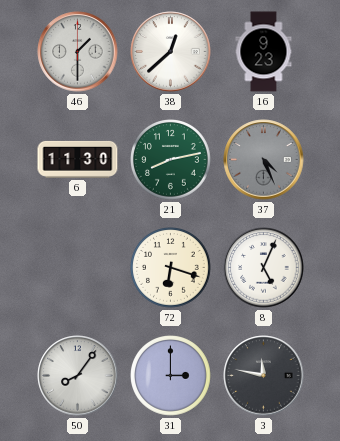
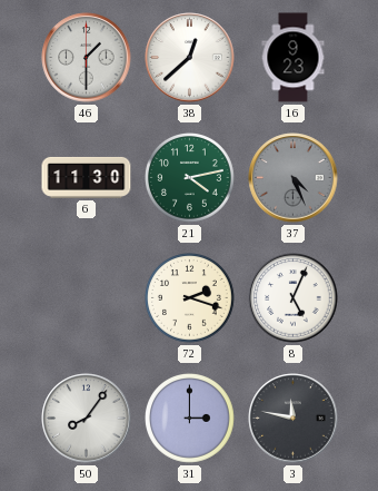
21: 8:13 -> 4:13 (190, 178)
72: 6:18 -> 2:18 (190, 298)
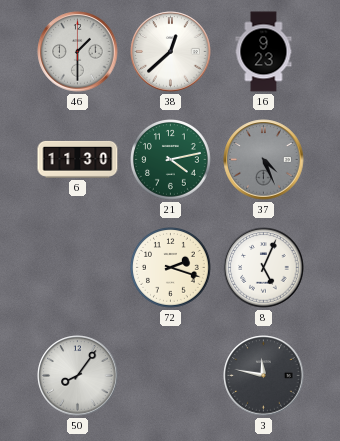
31: 3:00 -> none (190, 419)
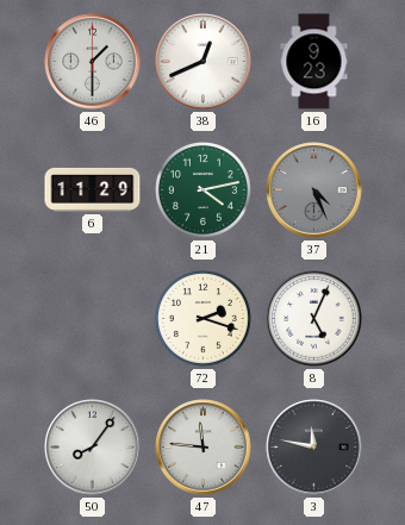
38: 12:38 -> 12:41 (204, 62)
6: 11:30 -> 11:29 (93, 189)
47: none -> 11:46 (204, 448)
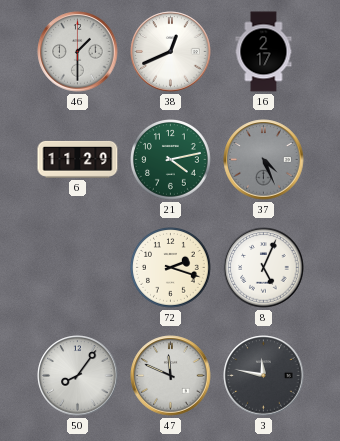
16: 9:23 -> 2:17 (264, 52)
47: 11:46 -> 11:49 (171, 376)
